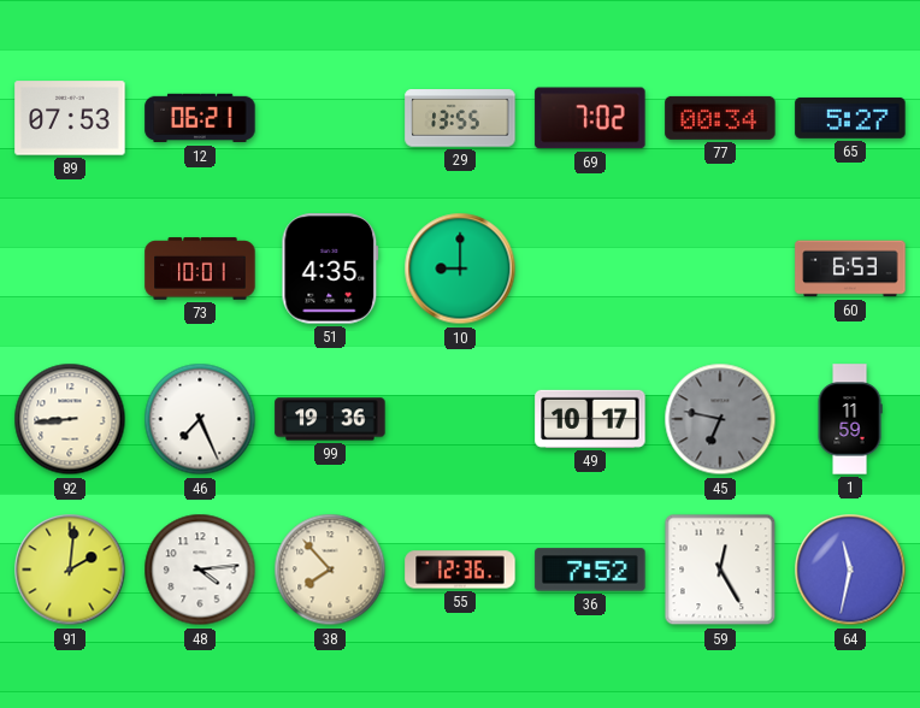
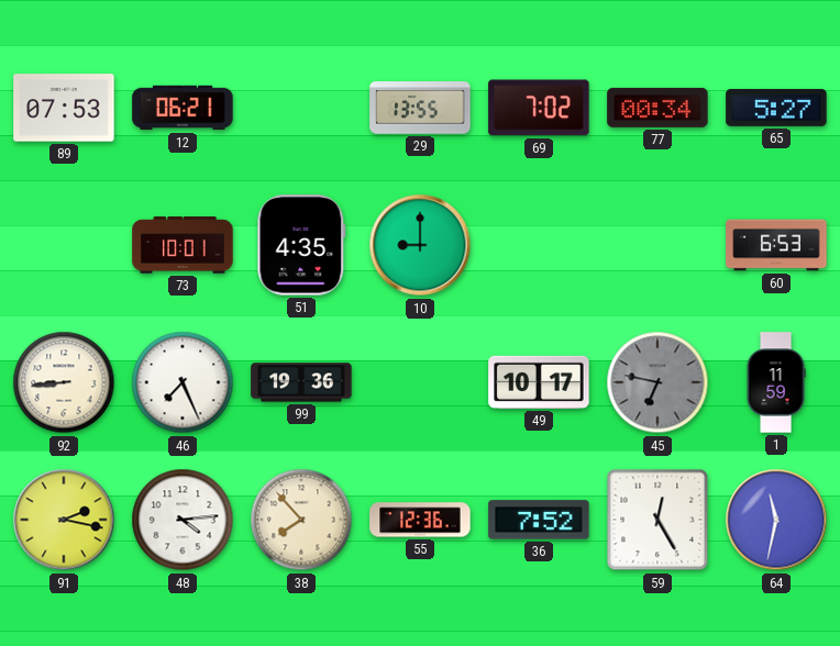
91: 2:01 -> 2:17 (64, 520)
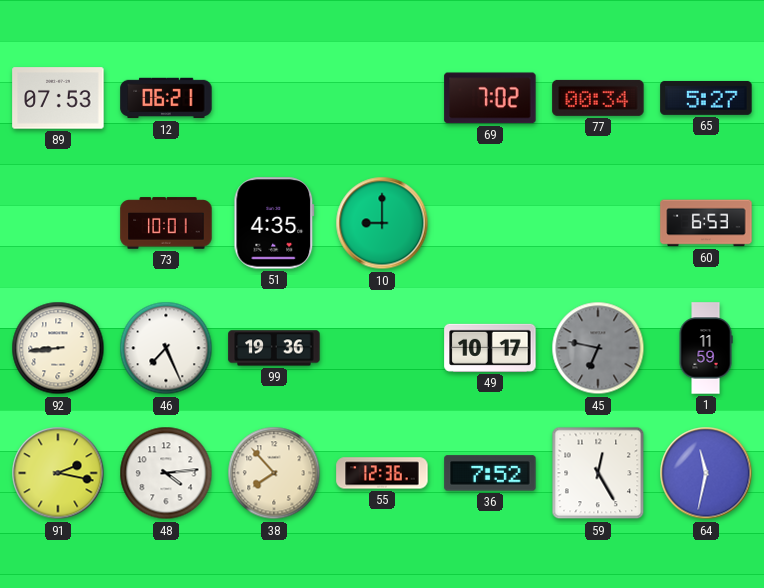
29: 13:55 -> none (420, 108)
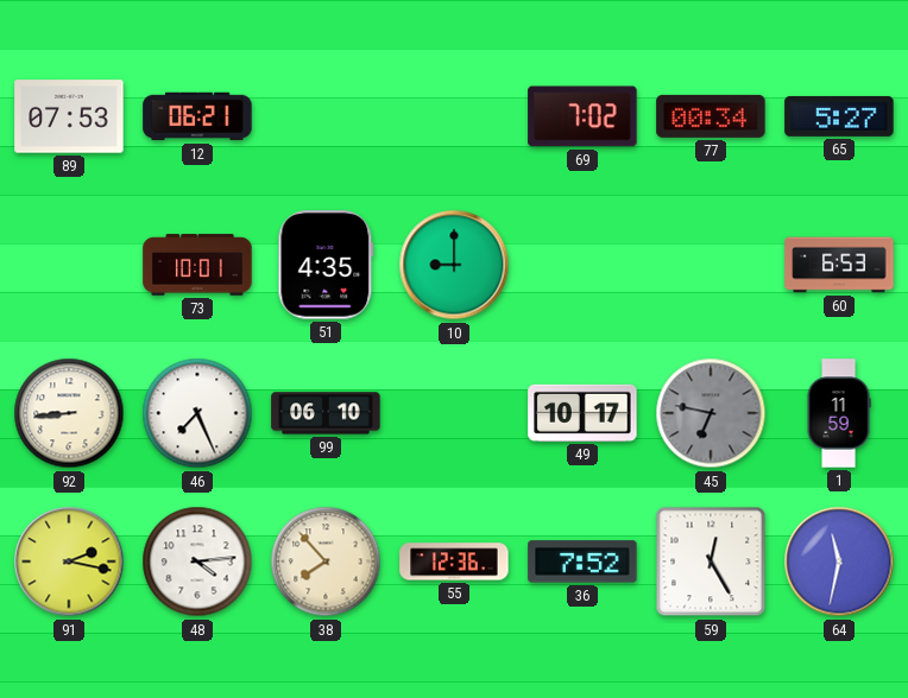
99: 19:36 -> 06:10 (326, 413)
